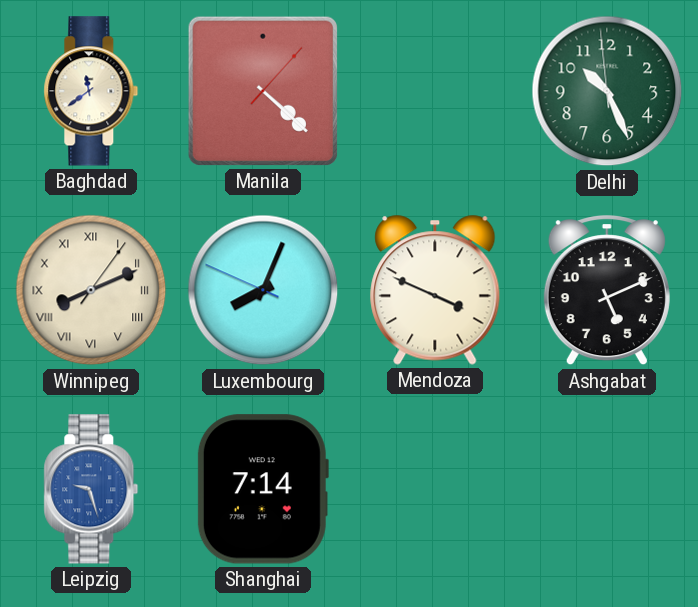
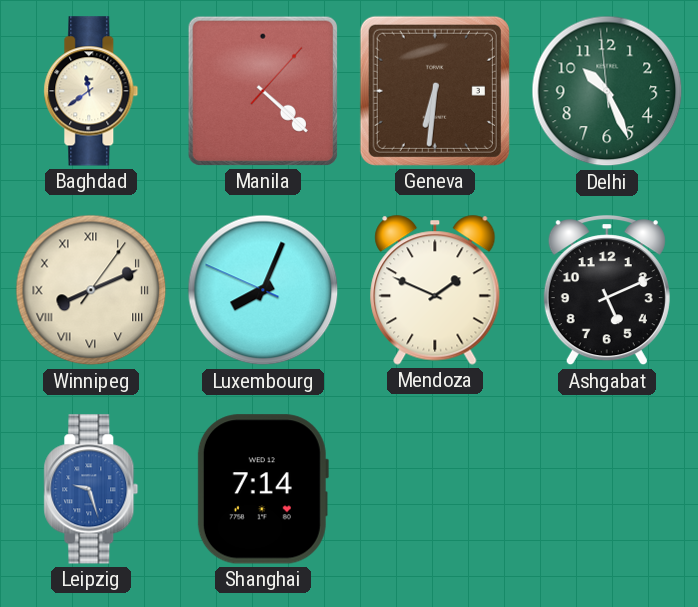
Geneva: none -> 6:31 (435, 91)
Mendoza: 3:49 -> 1:49 (435, 290)
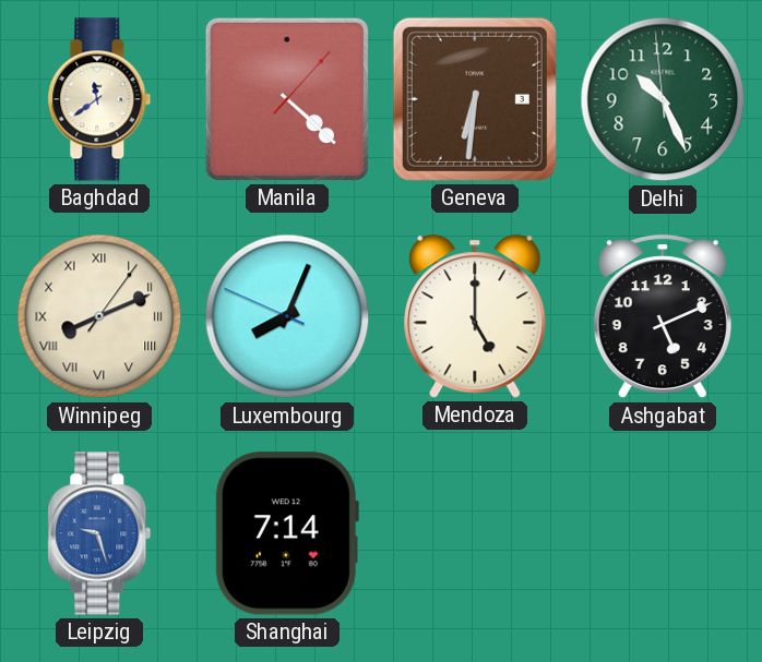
Mendoza: 1:49 -> 5:00 (475, 316)
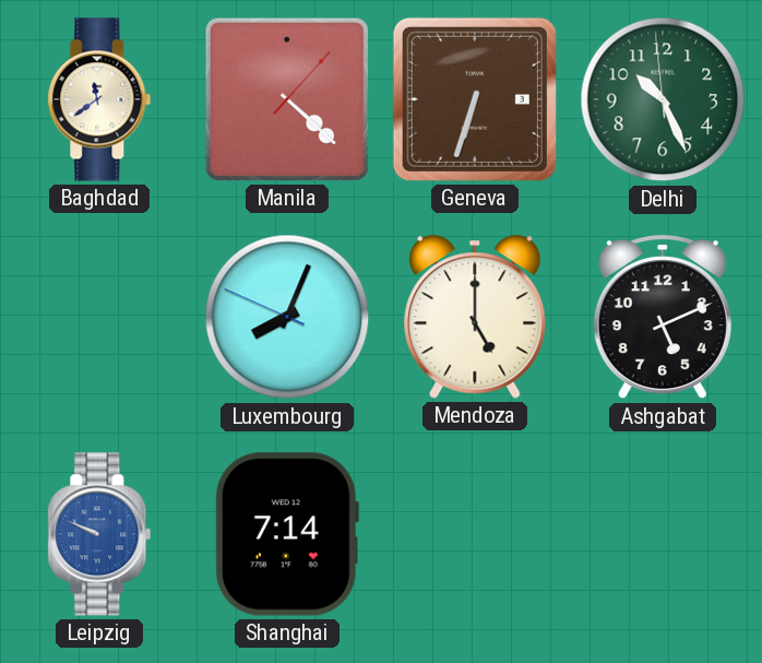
Geneva: 6:31 -> 6:33 (475, 99)
Winnipeg: 8:11 -> none (99, 316)
Leipzig: 9:27 -> 9:49 (99, 534)
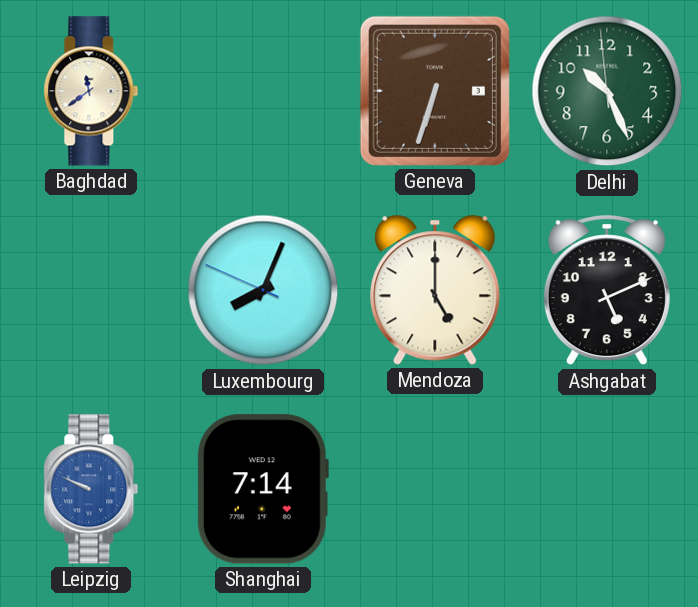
Manila: 4:22 -> none (287, 99)
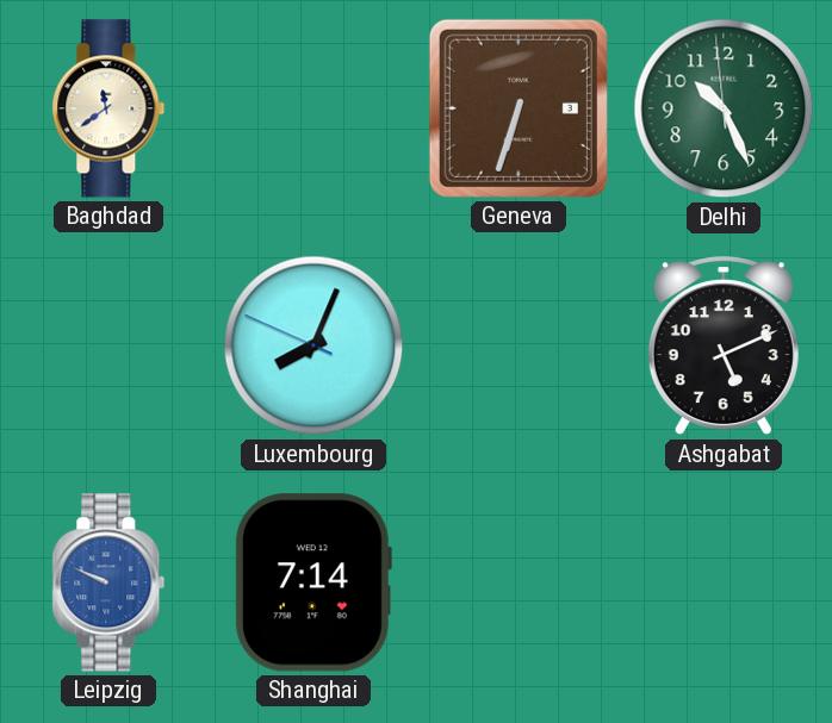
Mendoza: 5:00 -> none (435, 290)
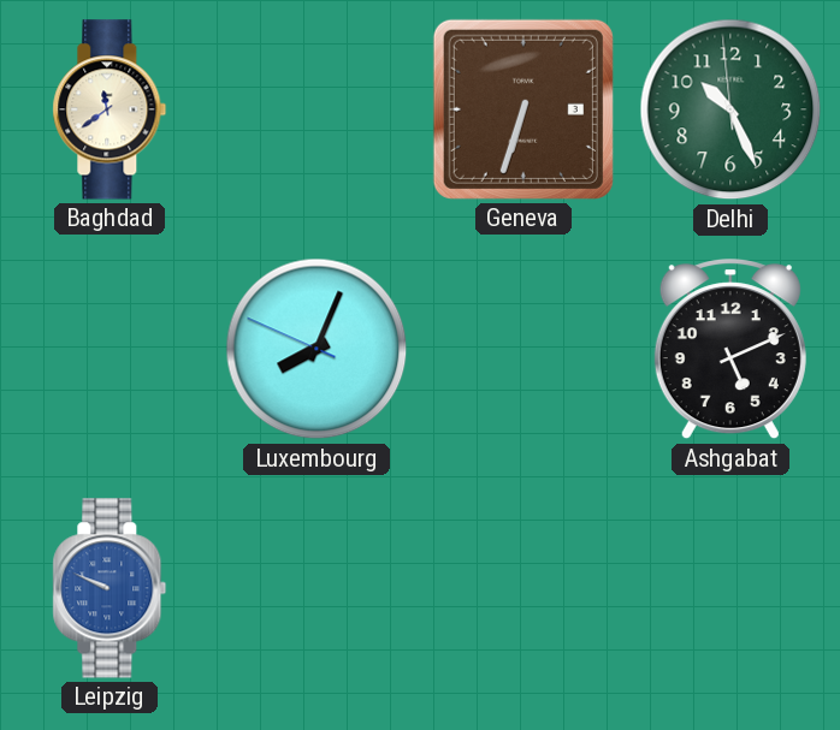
Shanghai: 7:14 -> none (313, 582)
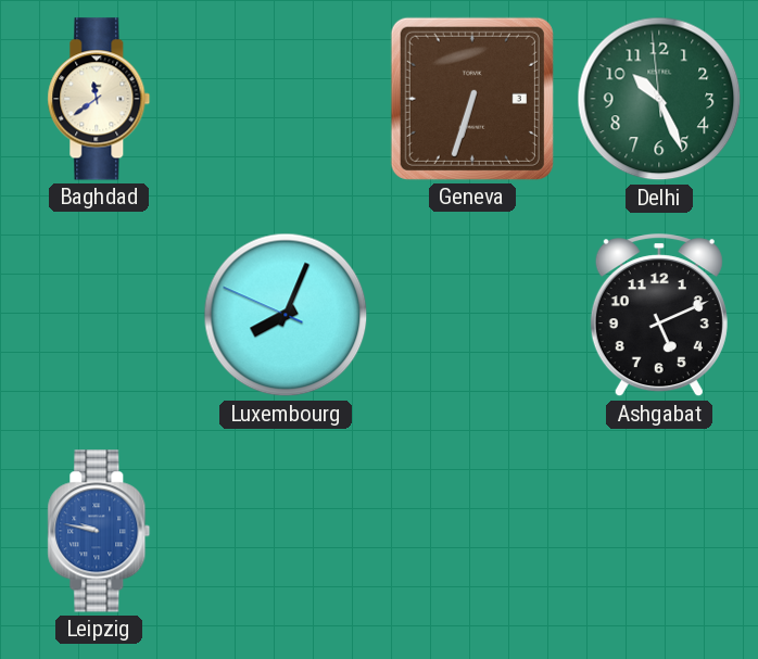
Leipzig: 9:49 -> 9:47 (99, 531)
